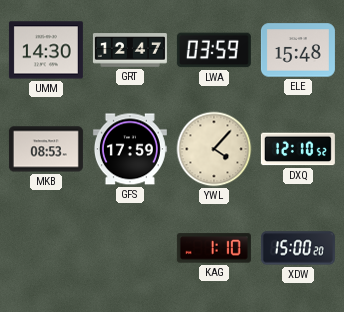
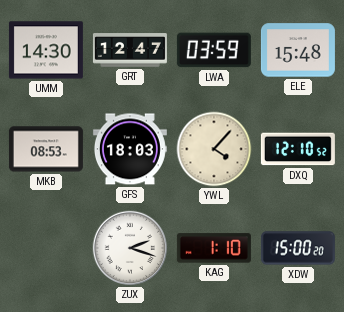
GFS: 17:59 -> 18:03 (130, 149)
ZUX: none -> 2:18 (130, 248)
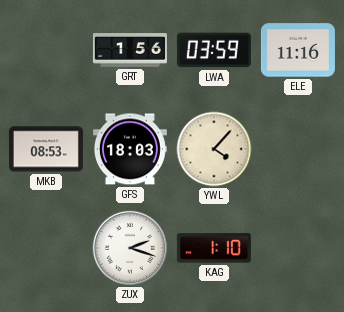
UMM: 14:30 -> none (46, 50)
GRT: 12:47 -> 1:56 (130, 50)
ELE: 15:48 -> 11:16 (298, 50)
DXQ: 12:10 -> none (298, 149)
XDW: 15:00 -> none (298, 248)
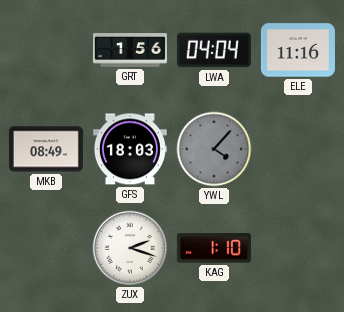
LWA: 03:59 -> 04:04 (214, 50)
MKB: 08:53 -> 08:49 (46, 149)
YWL dial: cream -> grey (214, 149)
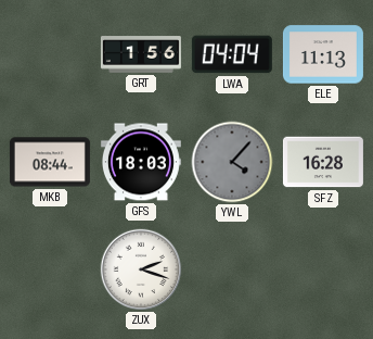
ELE: 11:16 -> 11:13 (323, 54)
MKB: 08:49 -> 08:44 (50, 162)
SFZ: none -> 16:28 (323, 162)
KAG: 1:10 -> none (214, 248)
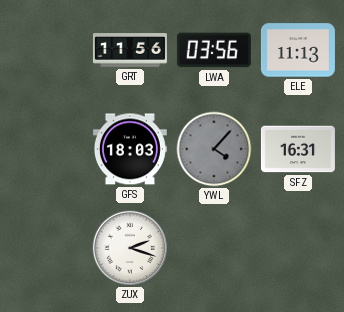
GRT: 1:56 -> 11:56 (130, 50)
LWA: 04:04 -> 03:56 (214, 50)
MKB: 08:44 -> none (50, 162)
SFZ: 16:28 -> 16:31 (298, 149)
